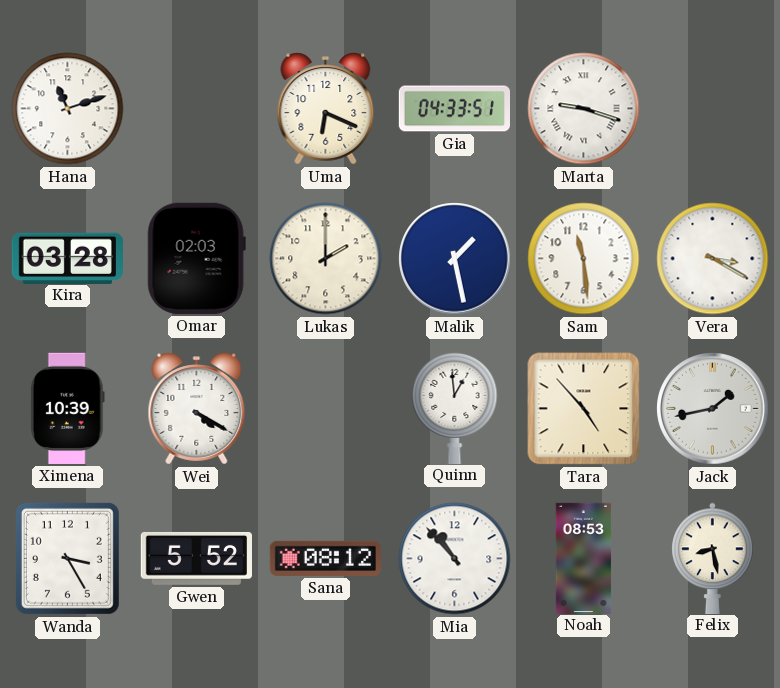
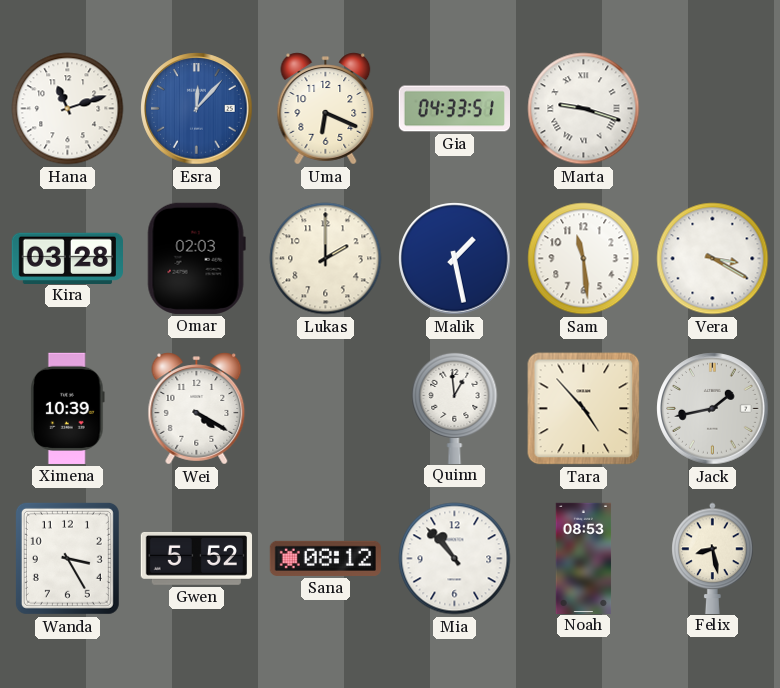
Esra: none -> 12:07 (197, 109)
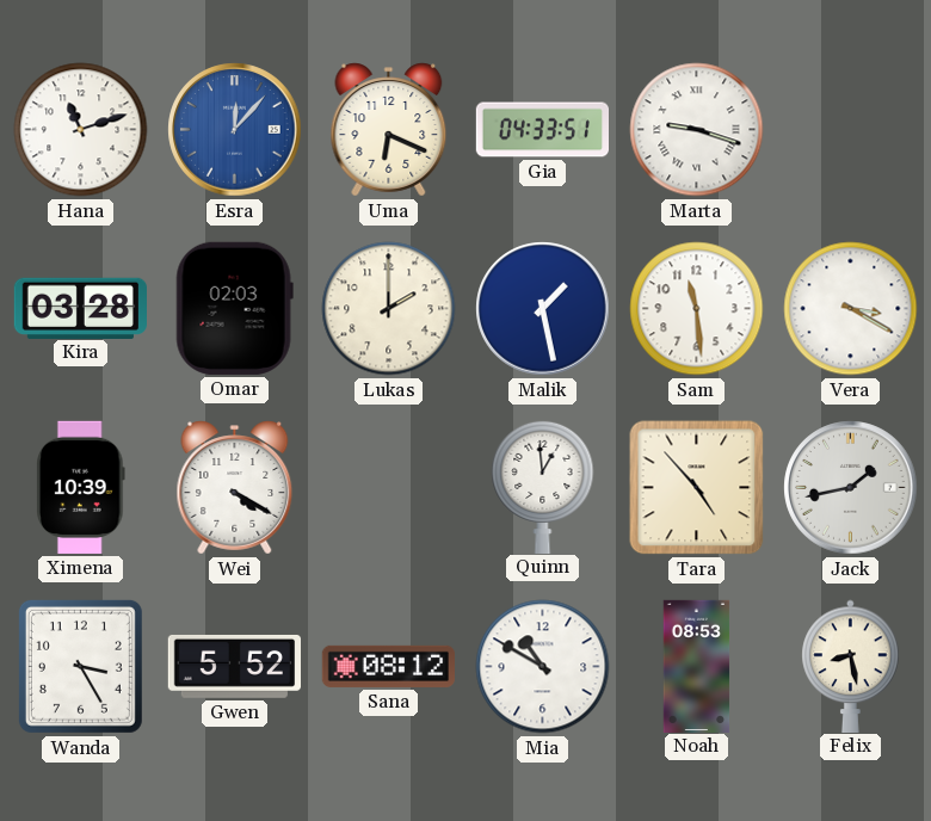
Mia: 10:53 -> 10:50 (543, 667)
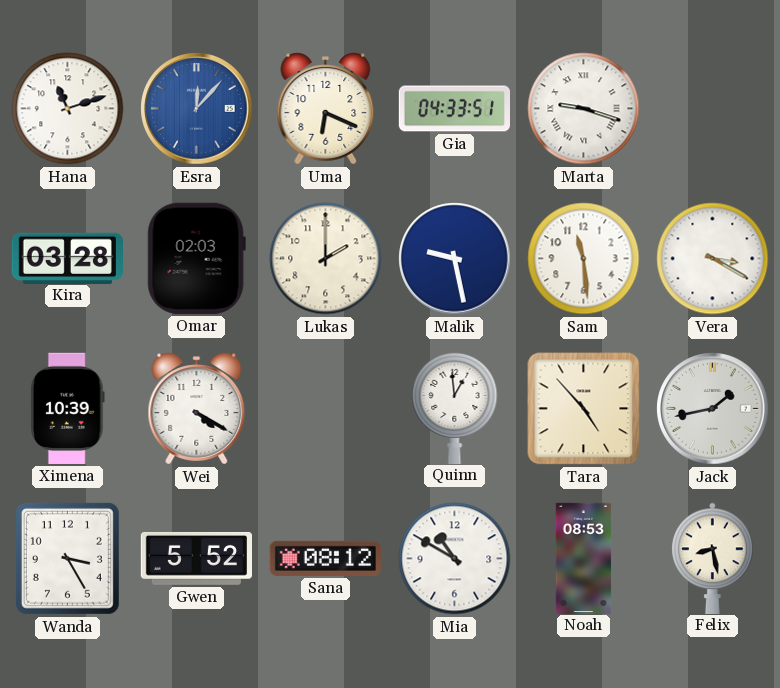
Malik: 1:28 -> 9:28 (455, 259)
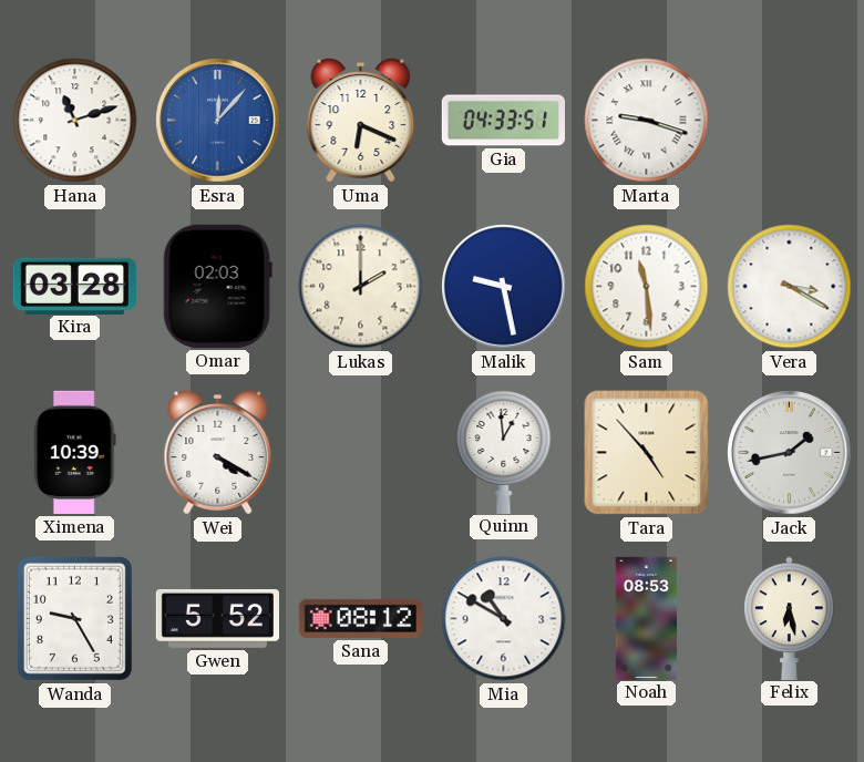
Wanda: 3:25 -> 9:25 (74, 618)
Felix: 8:28 -> 6:28 (790, 618)
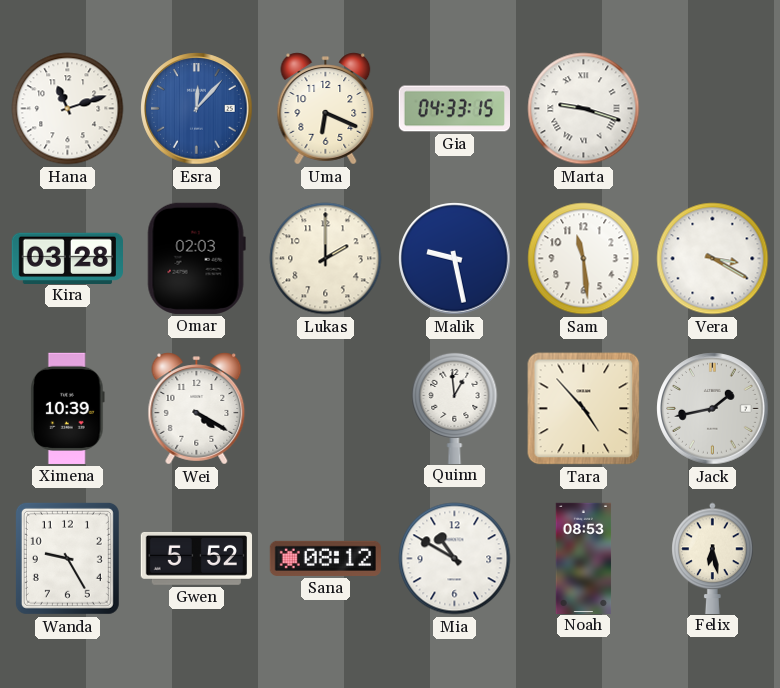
Gia: 04:33:51 -> 04:33:15 (454, 109)
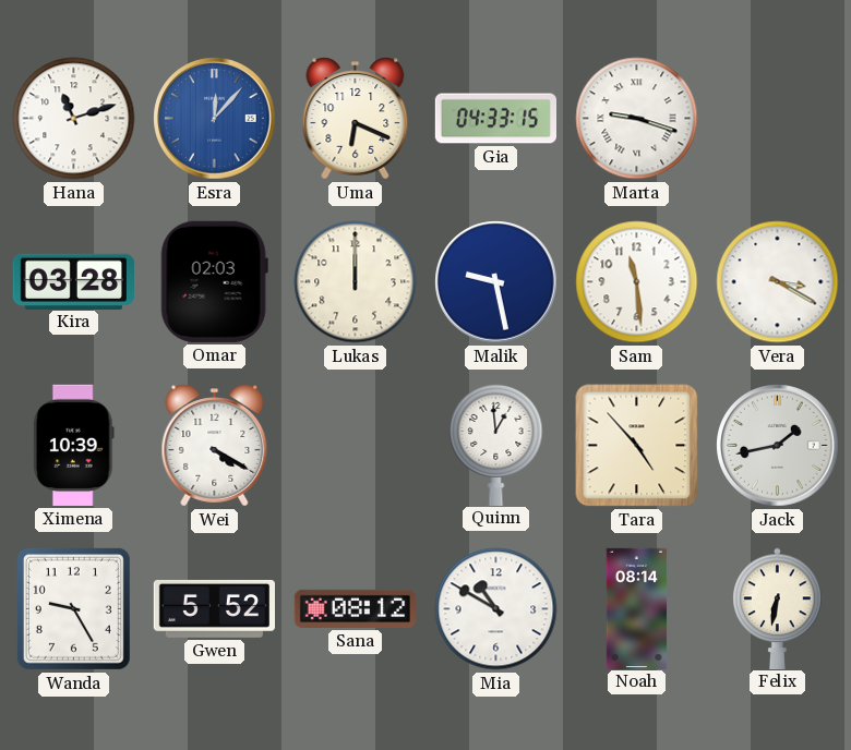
Lukas: 2:00 -> 12:00 (356, 282)
Noah: 08:53 -> 08:14 (637, 608)
Felix: 6:28 -> 6:32 (778, 608)
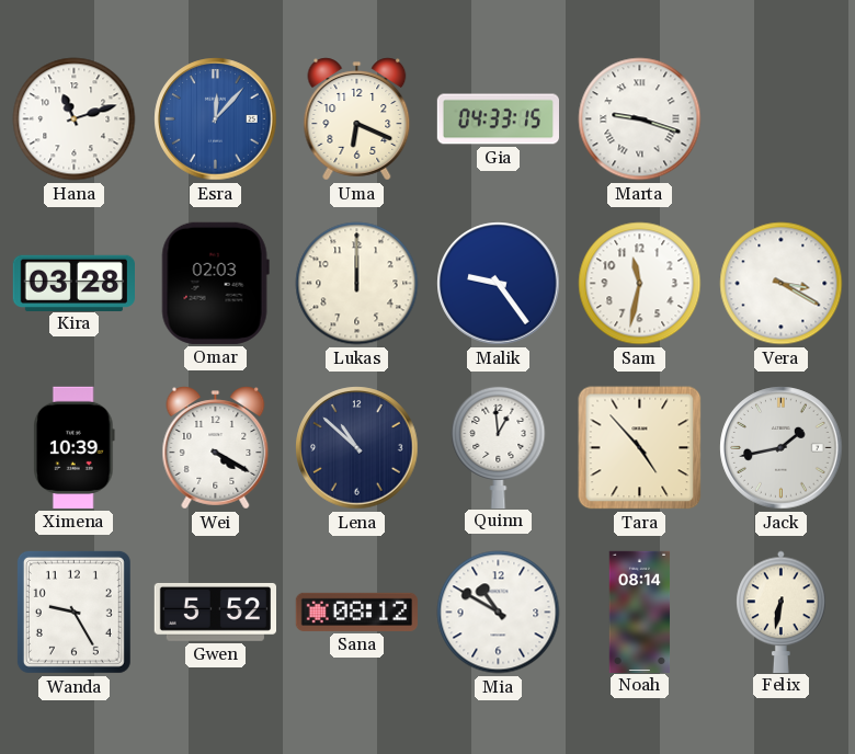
Malik: 9:28 -> 9:24 (499, 284)
Sam: 11:29 -> 11:32 (640, 284)
Lena: none -> 10:52 (357, 448)
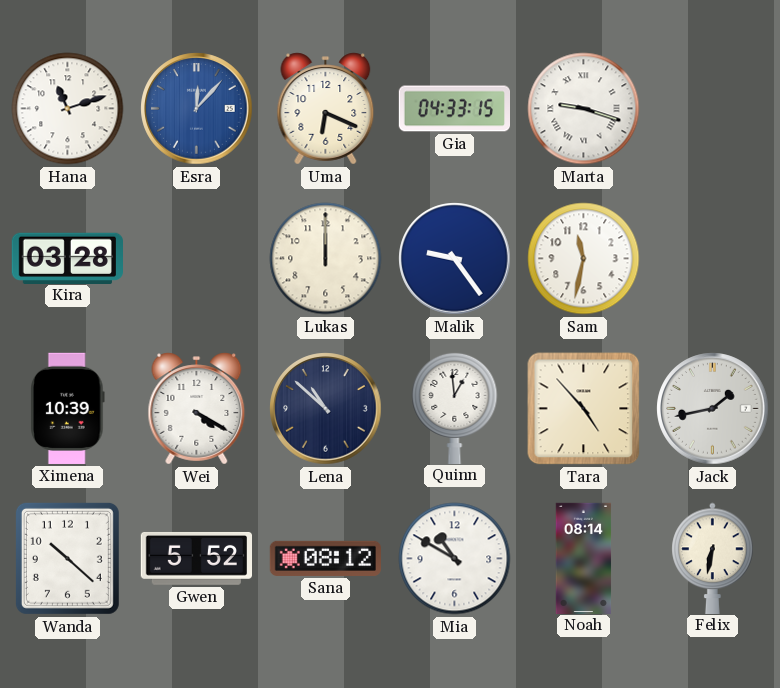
Omar: 02:03 -> none (215, 283)
Vera: 3:20 -> none (782, 284)
Wanda: 9:25 -> 10:22 (67, 558)
